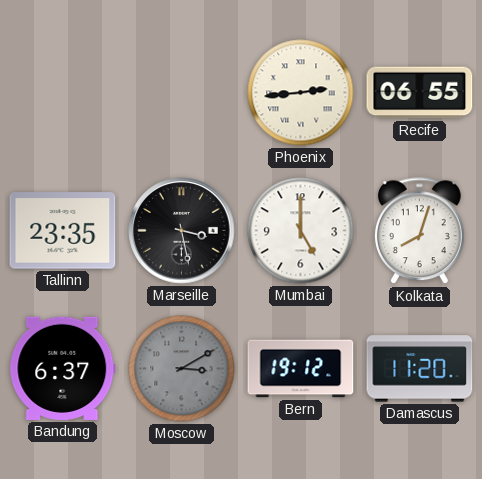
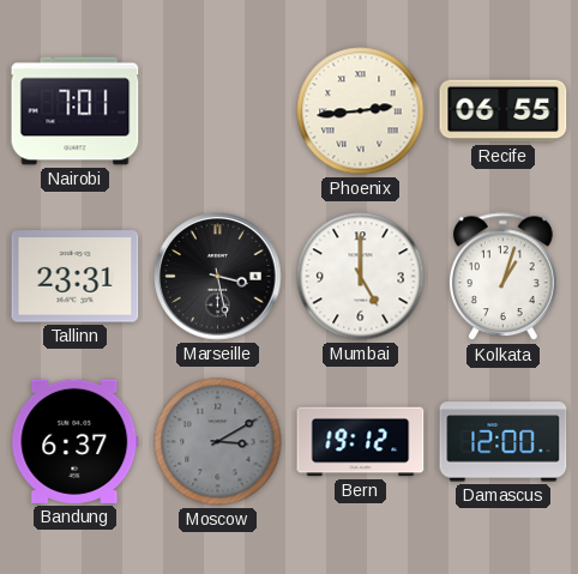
Nairobi: none -> 7:01 (76, 111)
Tallinn: 23:35 -> 23:31 (76, 277)
Kolkata: 8:03 -> 1:03 (504, 277)
Damascus: 11:20 -> 12:00 (504, 442)
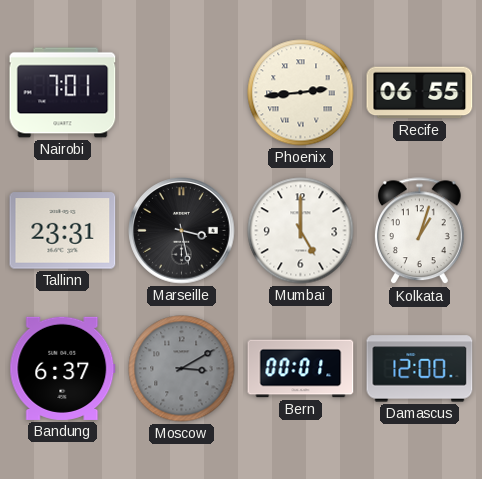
Bern: 19:12 -> 00:01 (301, 369)
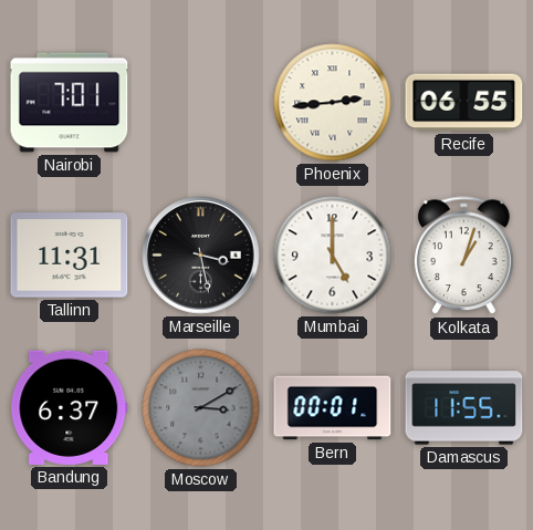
Tallinn: 23:31 -> 11:31 (70, 256)
Damascus: 12:00 -> 11:55 (464, 408)
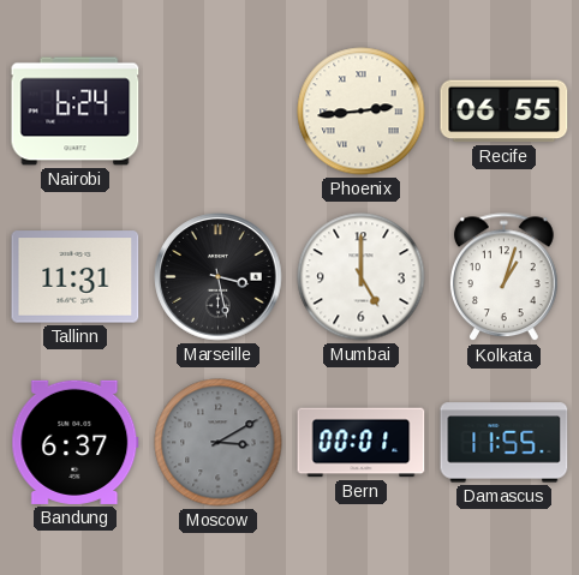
Nairobi: 7:01 -> 6:24 (76, 112)
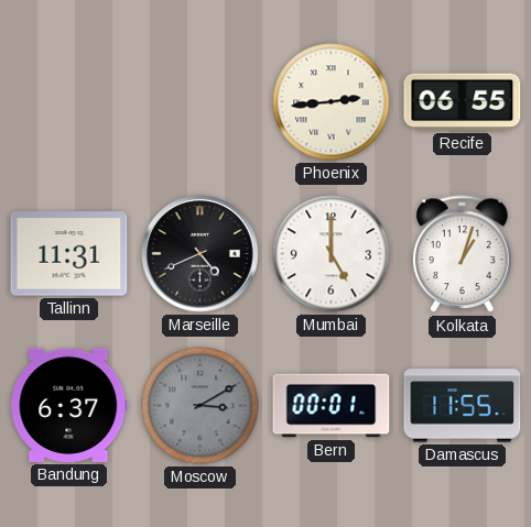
Nairobi: 6:24 -> none (76, 112)
Marseille: 3:28 -> 4:41 (201, 254)
